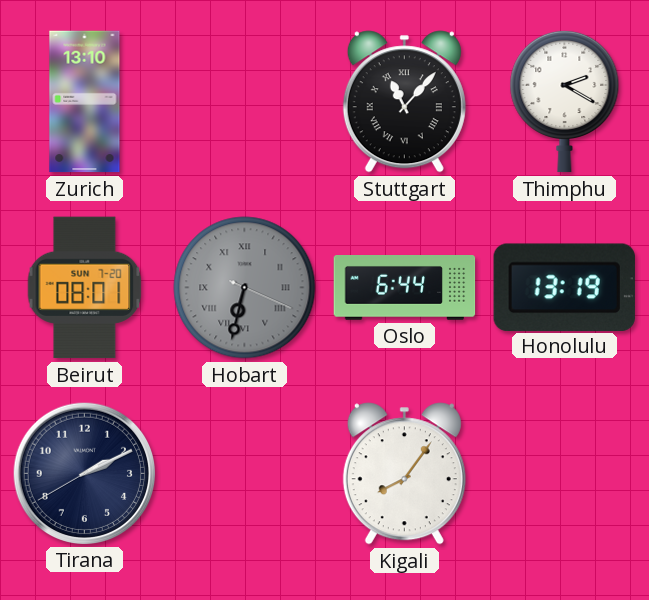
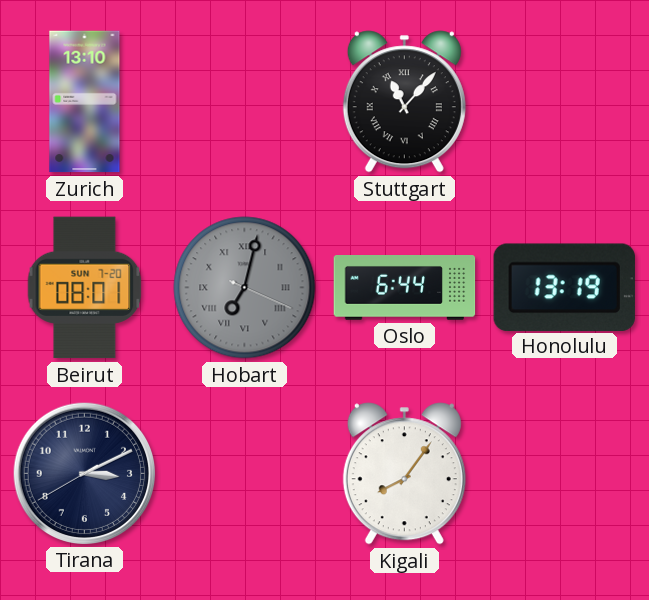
Thimphu: 2:20 -> none (565, 101)
Hobart: 6:32 -> 7:02 (245, 288)
Tirana: 2:10 -> 3:10 (84, 473)
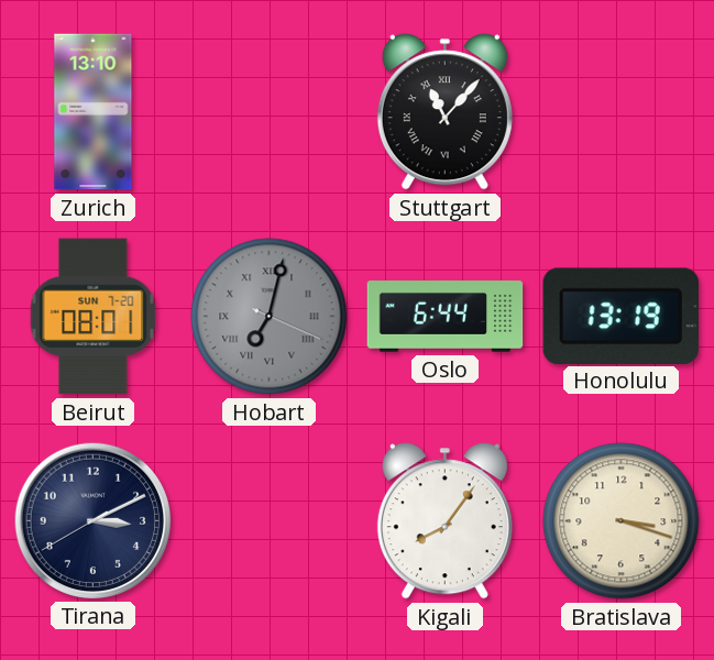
Bratislava: none -> 3:18 (622, 521)
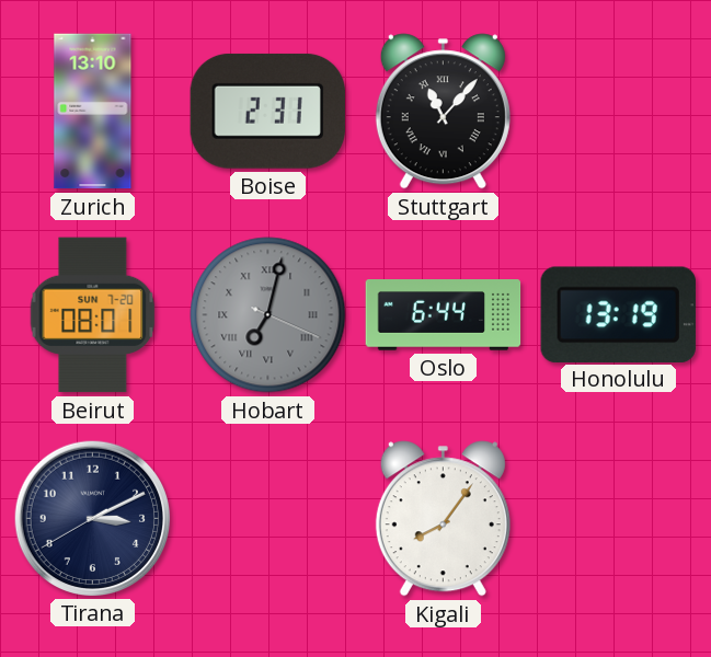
Boise: none -> 2:31 (267, 111)
Bratislava: 3:18 -> none (622, 521)
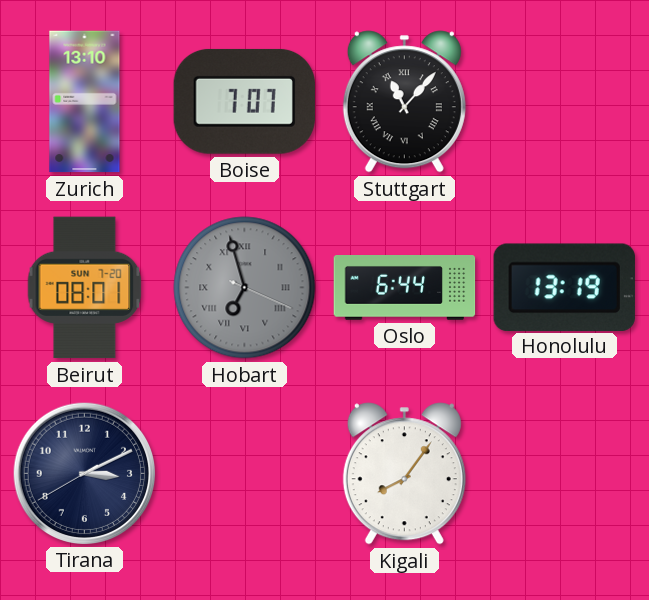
Boise: 2:31 -> 7:07 (244, 101)
Hobart: 7:02 -> 6:57 (245, 288)
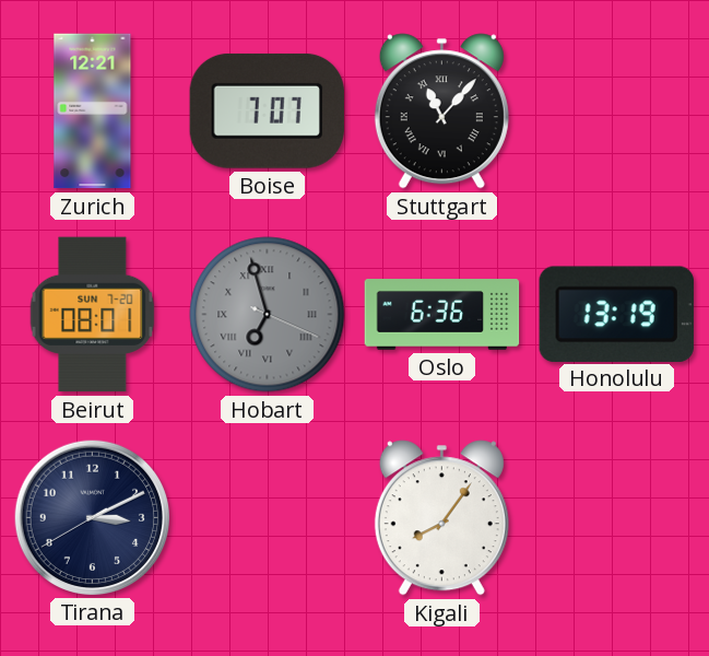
Zurich: 13:10 -> 12:21 (93, 112)
Oslo: 6:44 -> 6:36 (442, 315)
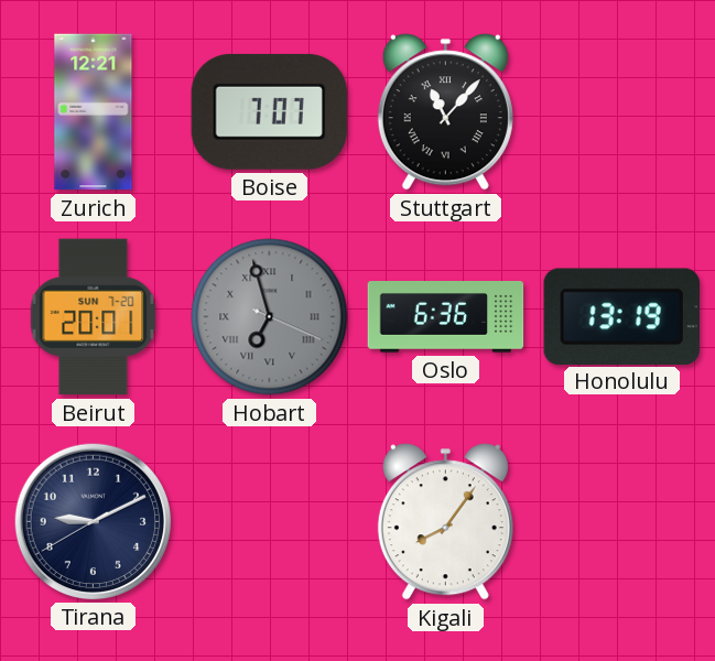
Beirut: 08:01 -> 20:01 (94, 317)
Tirana: 3:10 -> 9:10 (93, 521)
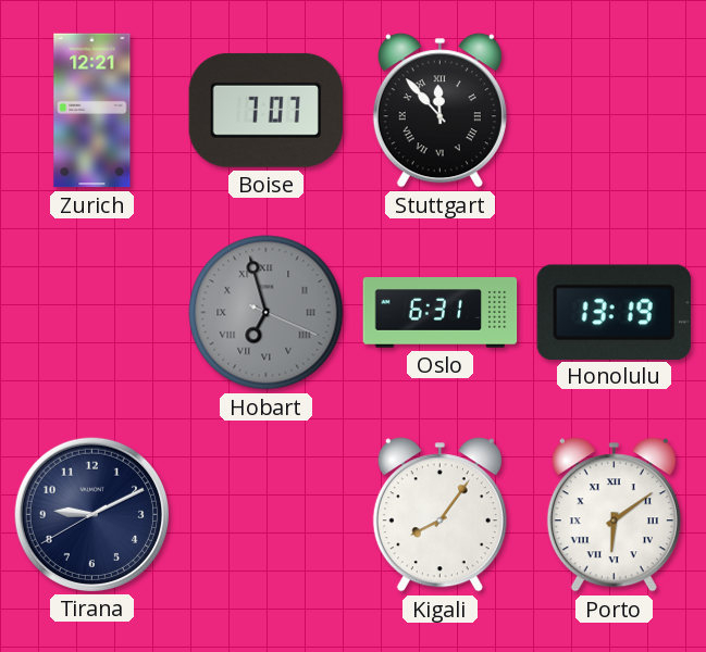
Stuttgart: 11:07 -> 11:53 (439, 111)
Beirut: 20:01 -> none (94, 317)
Oslo: 6:36 -> 6:31 (441, 313)
Porto: none -> 6:09 (614, 515)
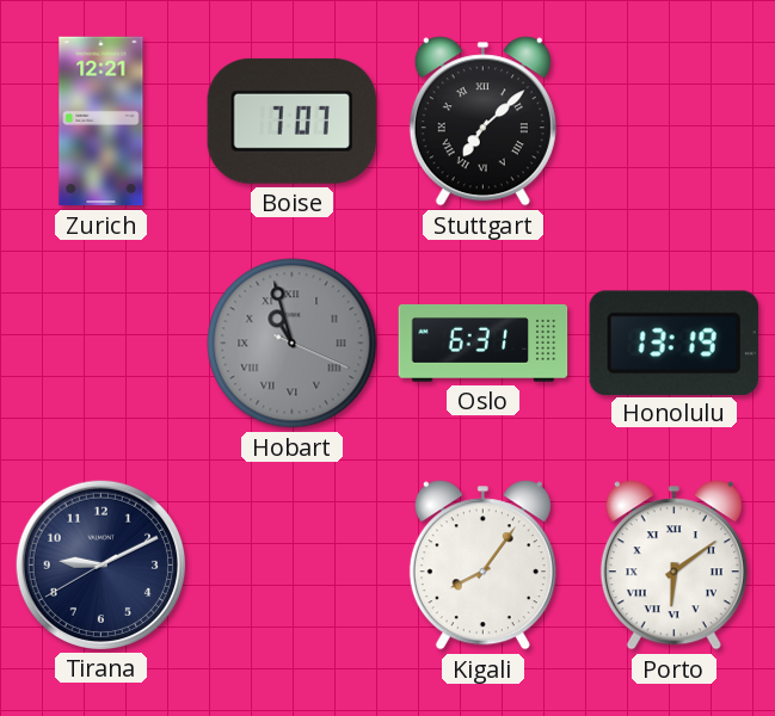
Stuttgart: 11:53 -> 7:08 (482, 122)
Hobart: 6:57 -> 10:57 (293, 344)
